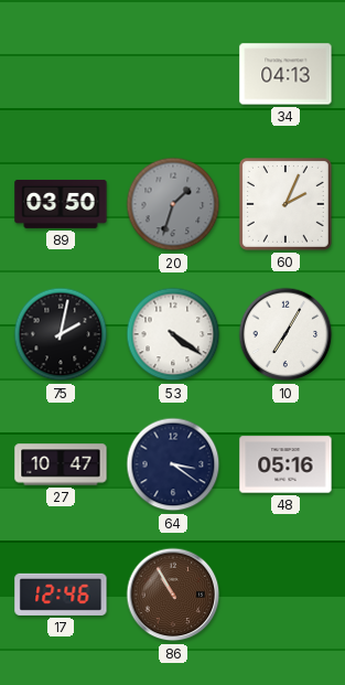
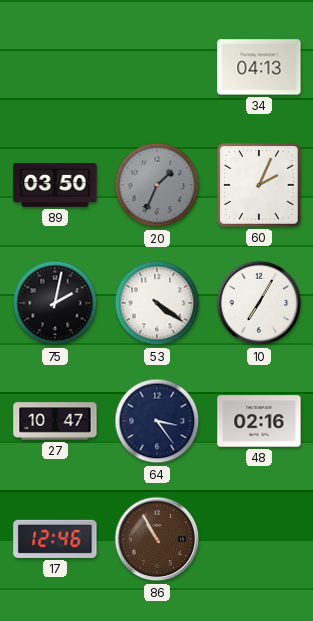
20: 1:33 -> 1:34 (157, 185)
64: 3:21 -> 3:24 (157, 421)
48: 05:16 -> 02:16 (259, 421)
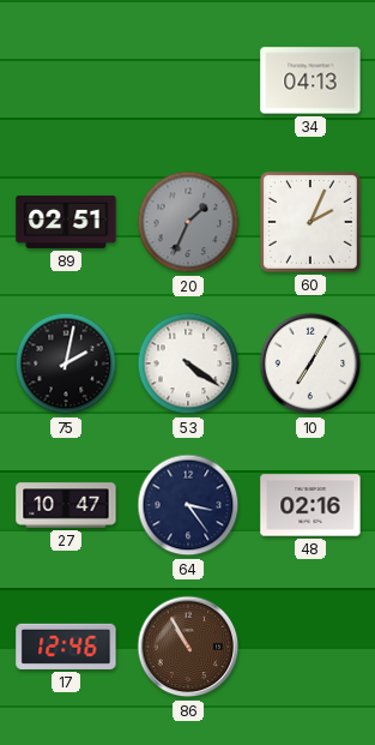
89: 03:50 -> 02:51 (66, 222)
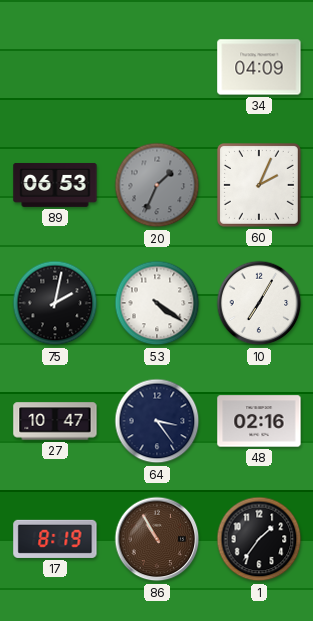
34: 04:13 -> 04:09 (259, 67)
89: 02:51 -> 06:53 (55, 185)
17: 12:46 -> 8:19 (55, 539)
1: none -> 1:36 (259, 539)
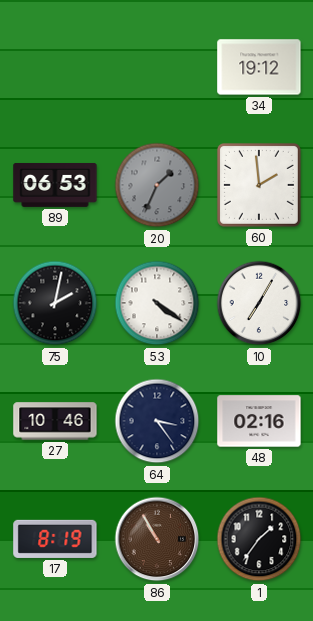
34: 04:09 -> 19:12 (259, 67)
60: 2:04 -> 1:59 (259, 185)
27: 10:47 -> 10:46 (55, 421)
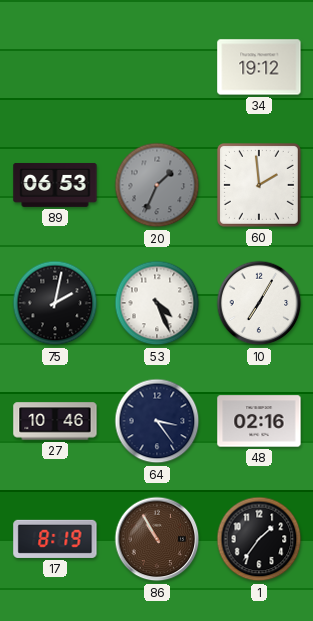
53: 4:21 -> 4:26 (157, 303)
